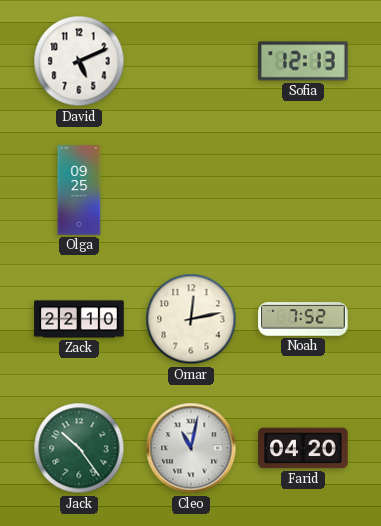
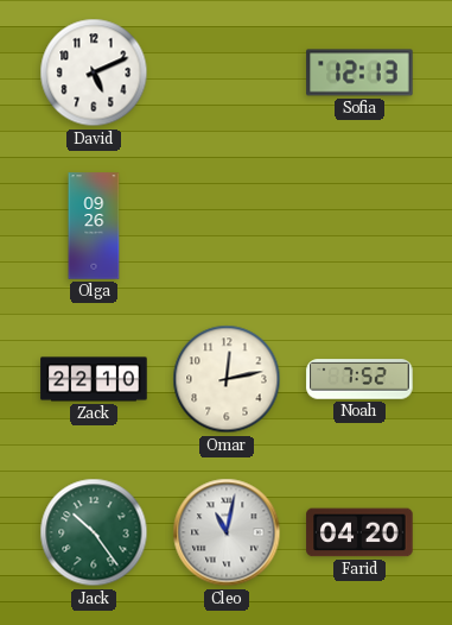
Olga: 09:25 -> 09:26 (94, 226)
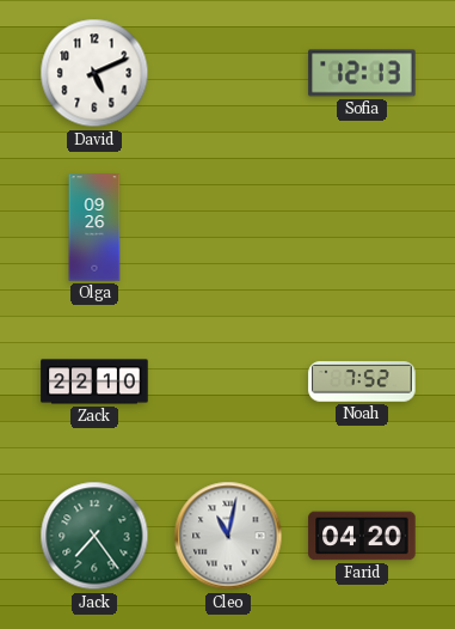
Omar: 12:13 -> none (227, 379)
Jack: 10:24 -> 7:24 (94, 536)
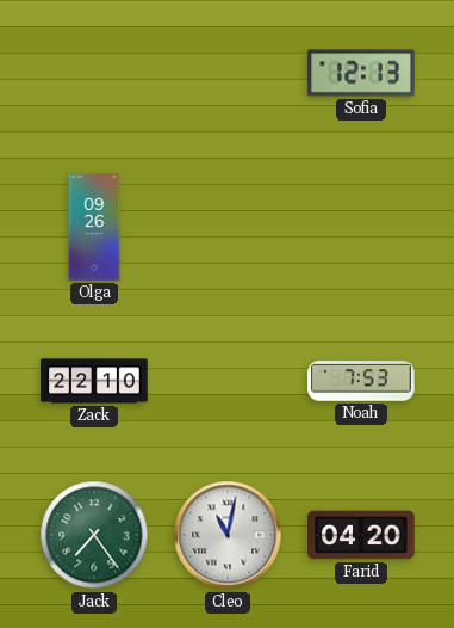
David: 5:11 -> none (94, 73)
Noah: 7:52 -> 7:53 (361, 381)
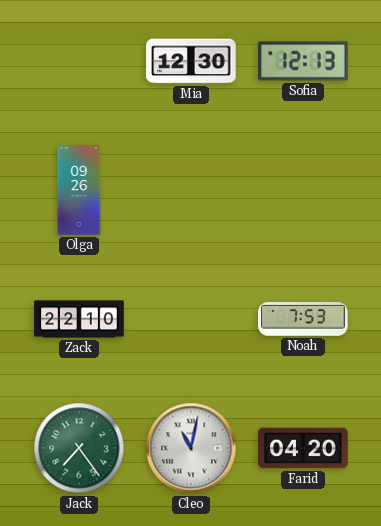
Mia: none -> 12:30 (191, 61)
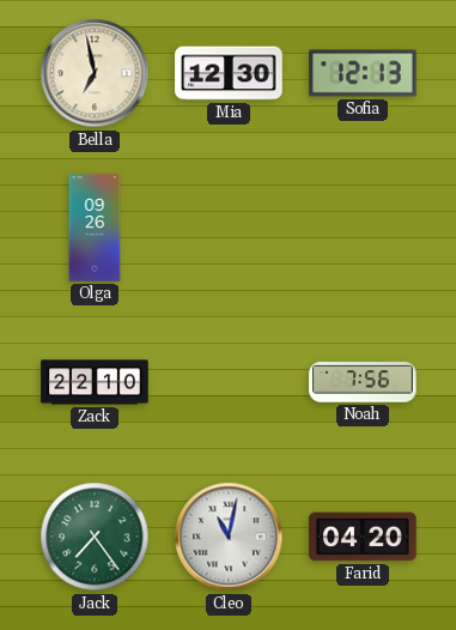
Bella: none -> 6:58 (95, 73)
Noah: 7:53 -> 7:56 (363, 382)
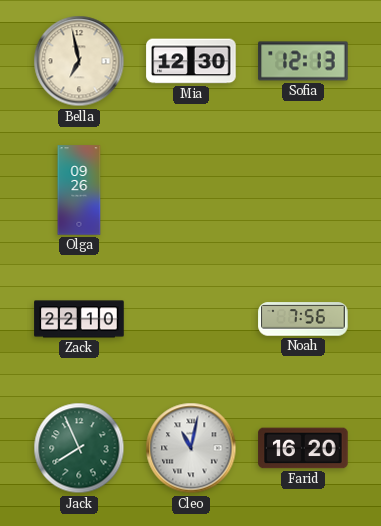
Jack: 7:24 -> 7:56 (79, 448)
Farid: 04:20 -> 16:20 (303, 448)
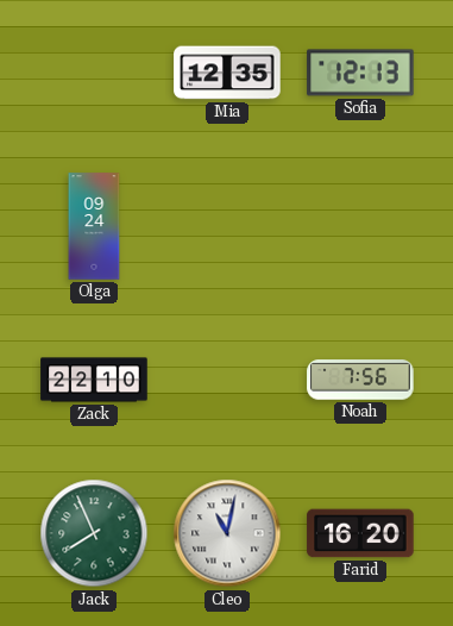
Bella: 6:58 -> none (79, 61)
Mia: 12:30 -> 12:35 (227, 73)
Olga: 09:26 -> 09:24 (94, 226)
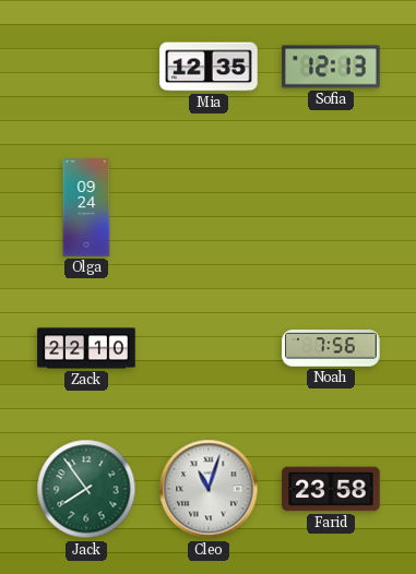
Jack: 7:56 -> 7:54 (86, 489)
Cleo: 11:02 -> 11:03 (209, 489)
Farid: 16:20 -> 23:58 (331, 489)
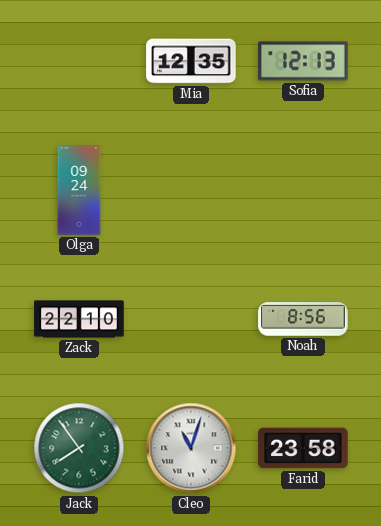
Noah: 7:56 -> 8:56 (303, 319)
